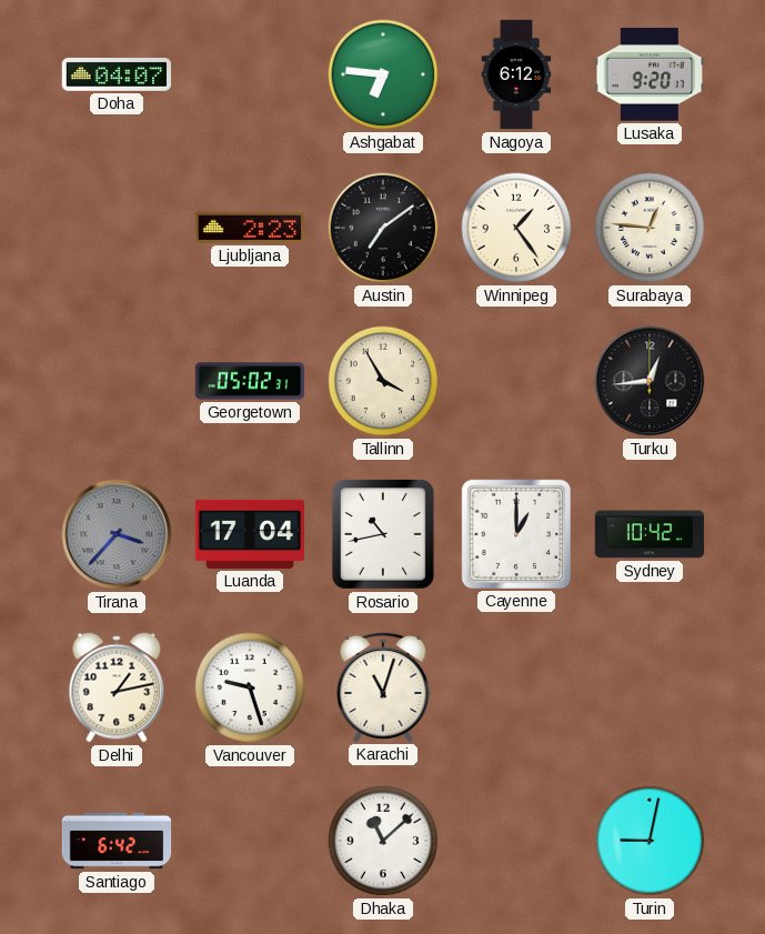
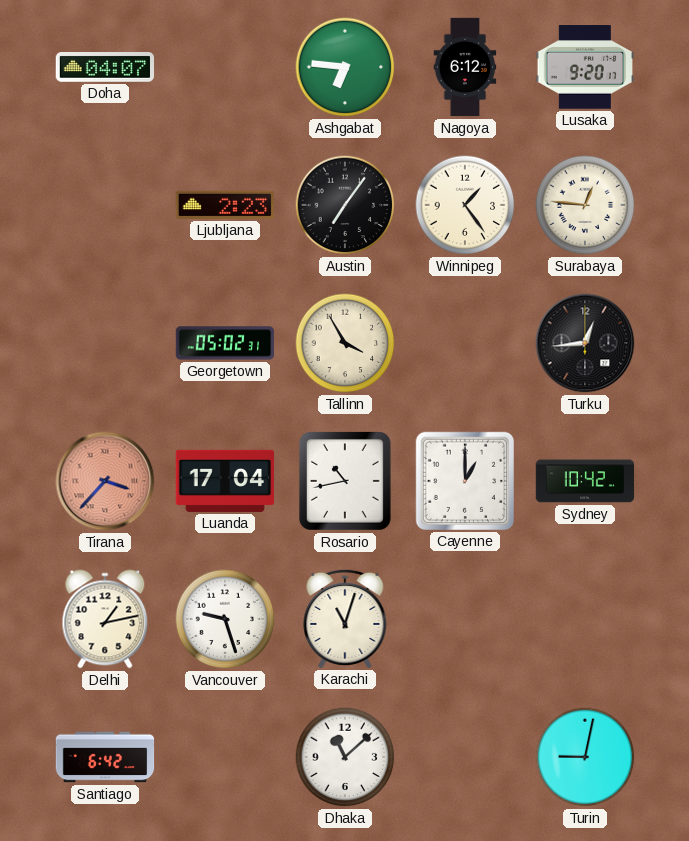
Austin: 7:09 -> 7:06 (345, 205)
Tirana dial: grey -> salmon (105, 481)
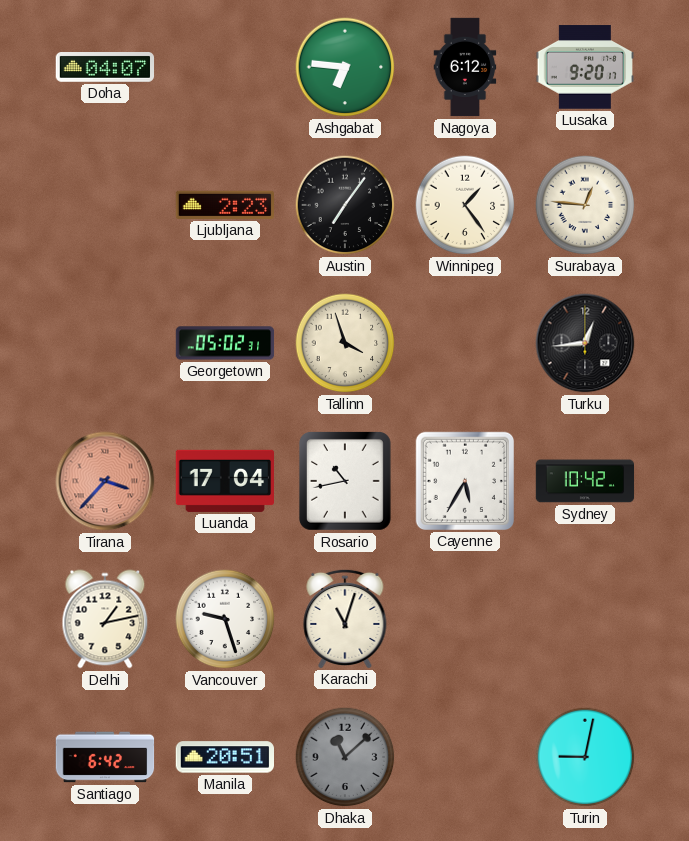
Tallinn: 3:55 -> 3:57 (345, 343)
Cayenne: 1:00 -> 5:35 (464, 480)
Manila: none -> 20:51 (224, 757)
Dhaka dial: white -> grey (345, 757)
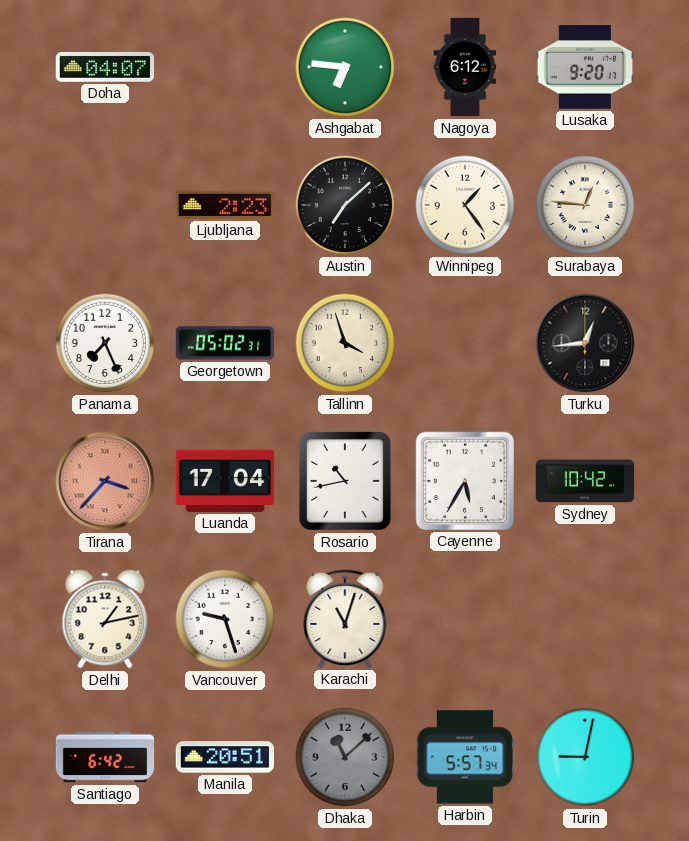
Austin: 7:06 -> 7:08 (345, 205)
Panama: none -> 7:26 (105, 343)
Harbin: none -> 5:57 (465, 757)
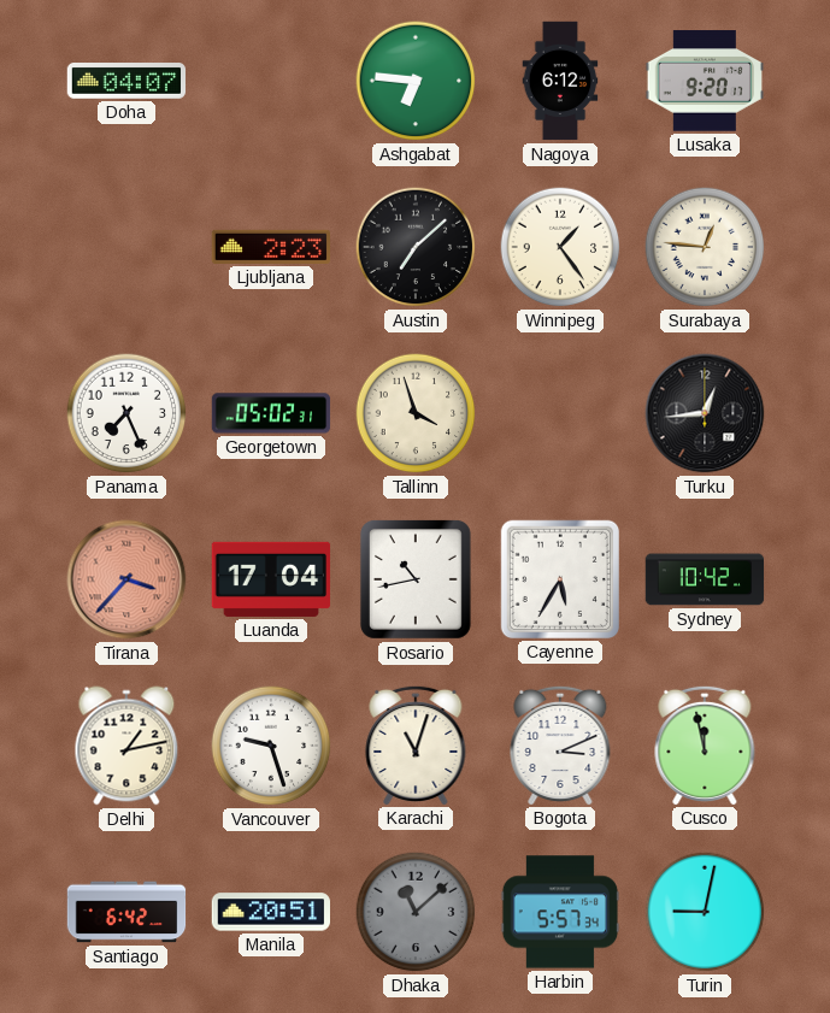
Bogota: none -> 3:11 (560, 744)
Cusco: none -> 11:58 (705, 744)
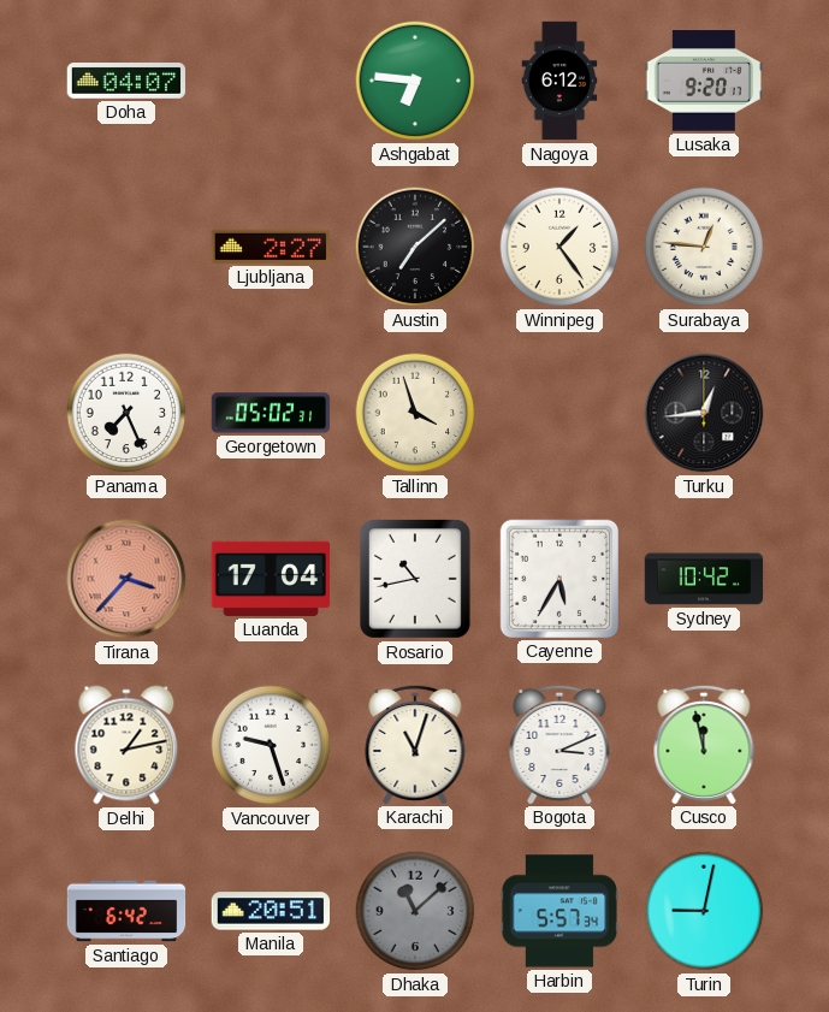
Ljubljana: 2:23 -> 2:27 (270, 247)
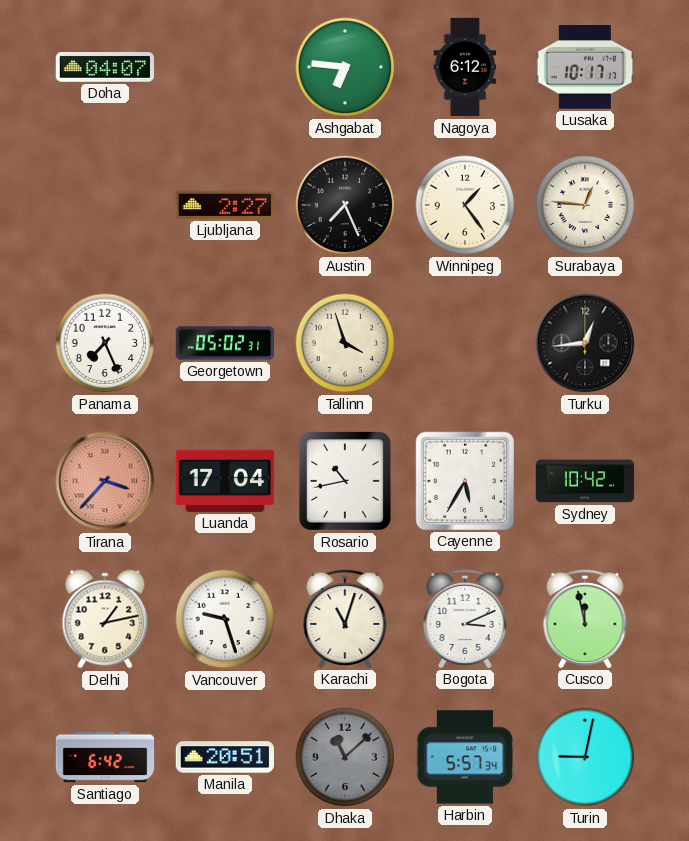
Lusaka: 9:20 -> 10:17 (585, 67)
Austin: 7:08 -> 7:26 (345, 205)
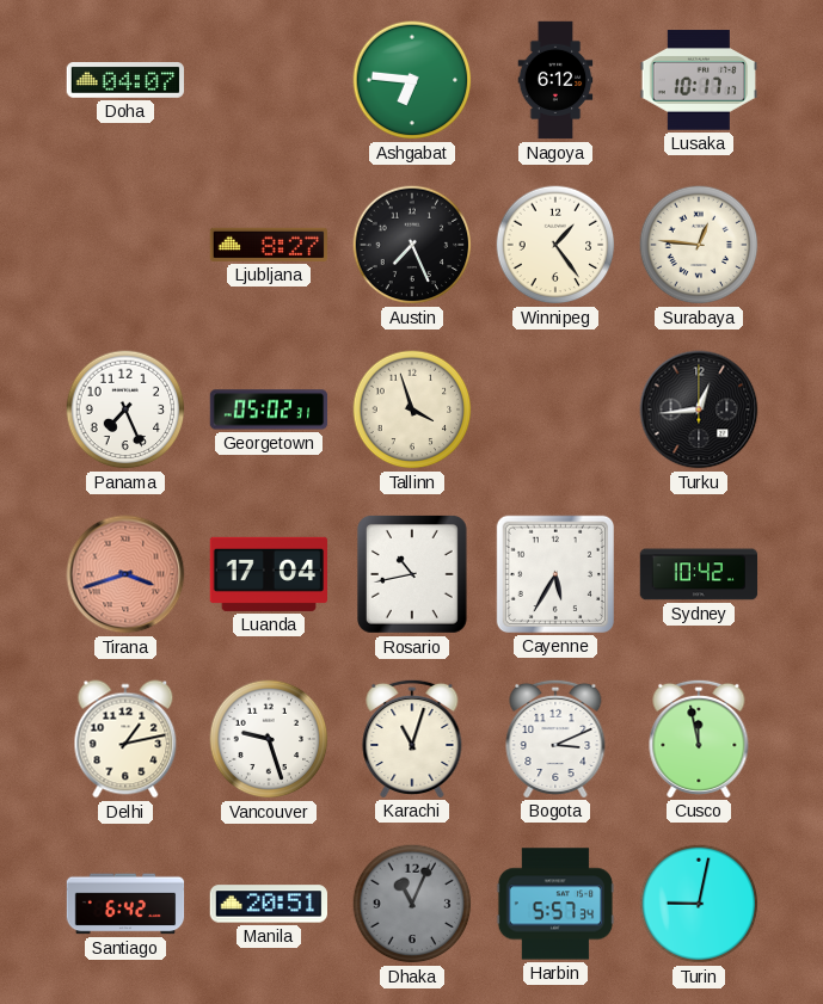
Ljubljana: 2:27 -> 8:27 (268, 245)
Tirana: 3:37 -> 3:42 (125, 574)
Dhaka: 11:08 -> 11:04 (412, 904)
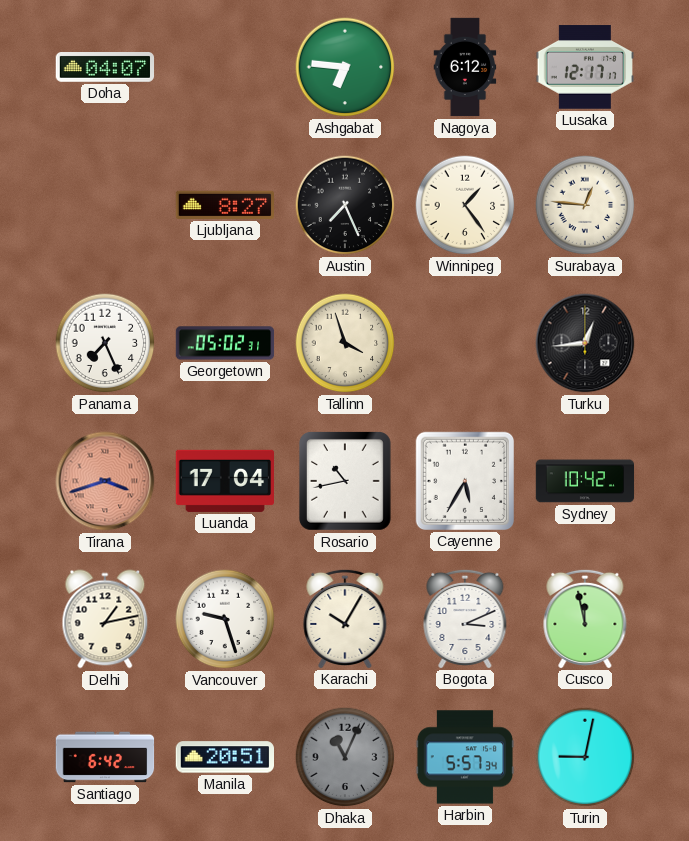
Lusaka: 10:17 -> 12:17 (585, 67)
Karachi: 11:03 -> 10:05 (345, 618)
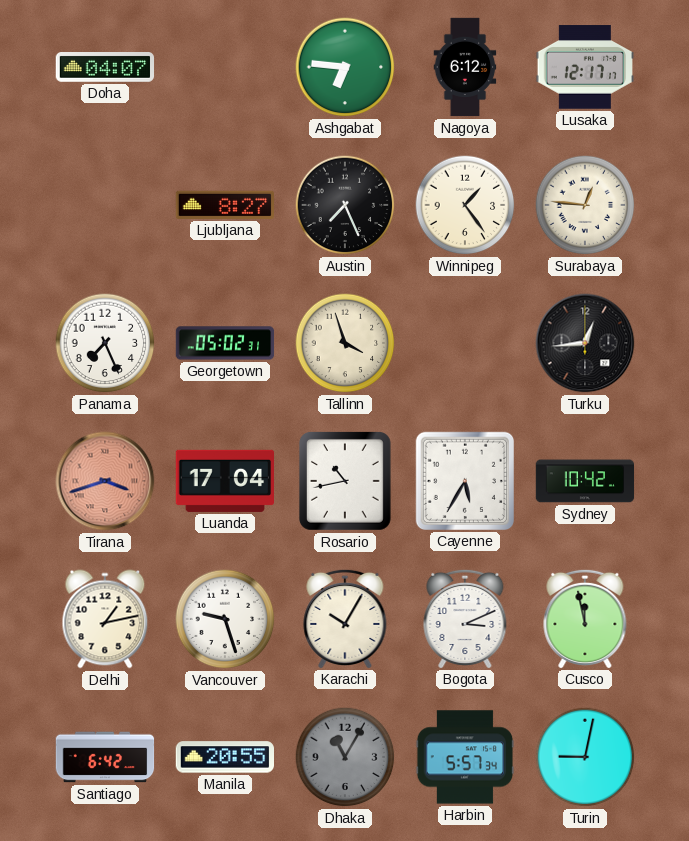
Manila: 20:51 -> 20:55 (224, 757)
Dhaka: 11:04 -> 11:05 (345, 757)
